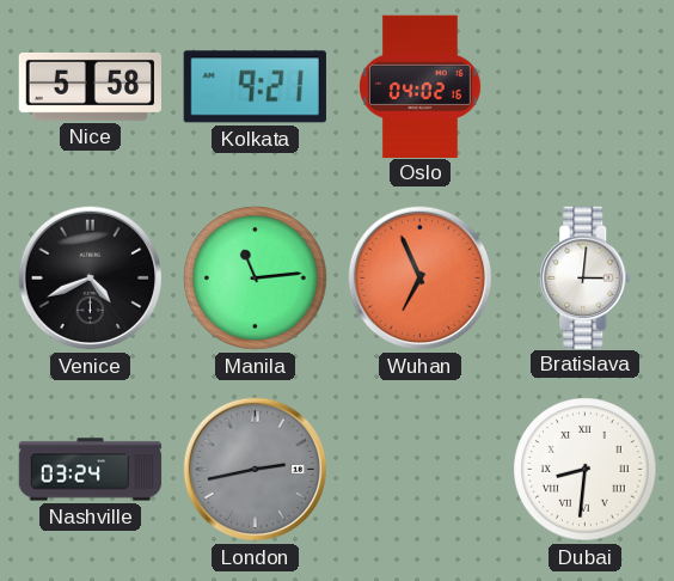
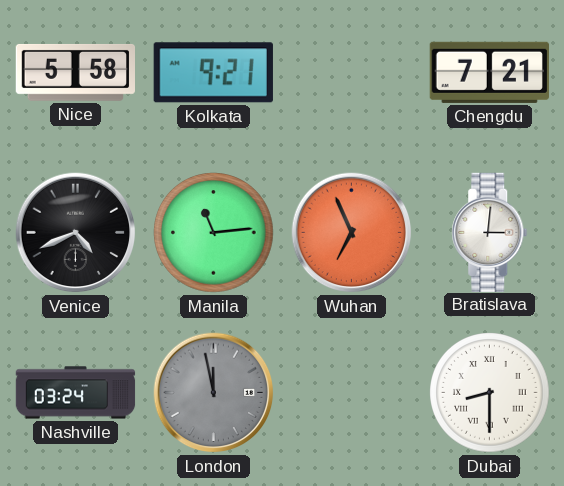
Oslo: 04:02 -> none (421, 86)
Chengdu: none -> 7:21 (489, 72)
London: 2:43 -> 11:58 (214, 393)
Dubai: 8:31 -> 8:30 (490, 393)
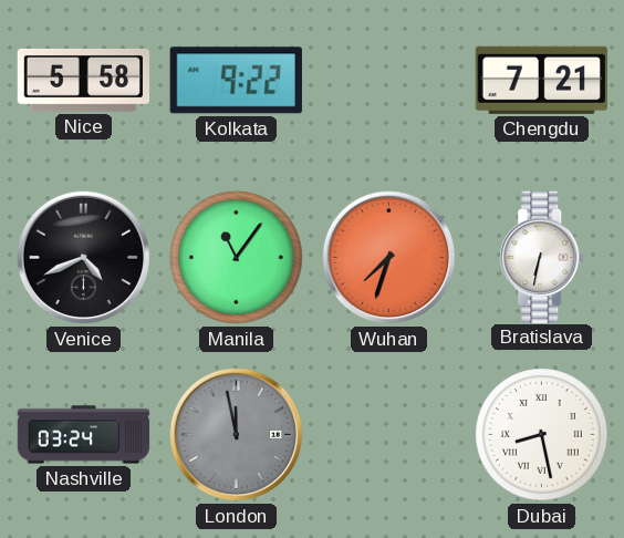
Kolkata: 9:21 -> 9:22 (236, 81)
Manila: 11:14 -> 11:06 (237, 258)
Wuhan: 6:56 -> 7:33 (389, 258)
Bratislava: 3:01 -> 6:32 (542, 257)
Dubai: 8:30 -> 8:28 (542, 435)
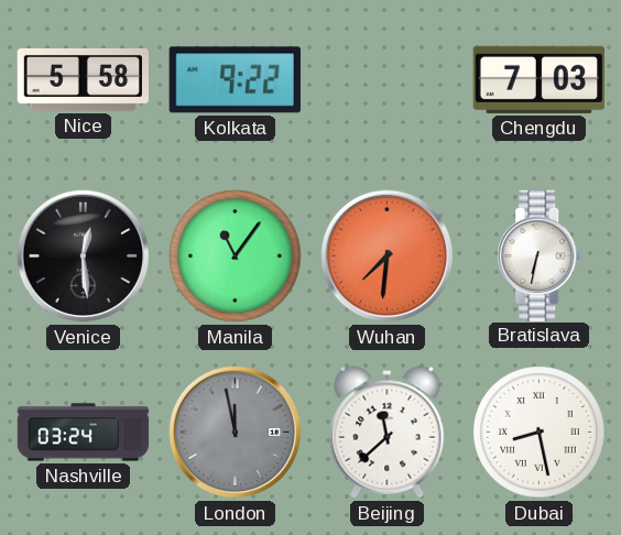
Chengdu: 7:21 -> 7:03 (538, 79)
Venice: 4:41 -> 12:29 (84, 256)
Wuhan: 7:33 -> 7:31 (388, 256)
Beijing: none -> 11:38 (388, 433)
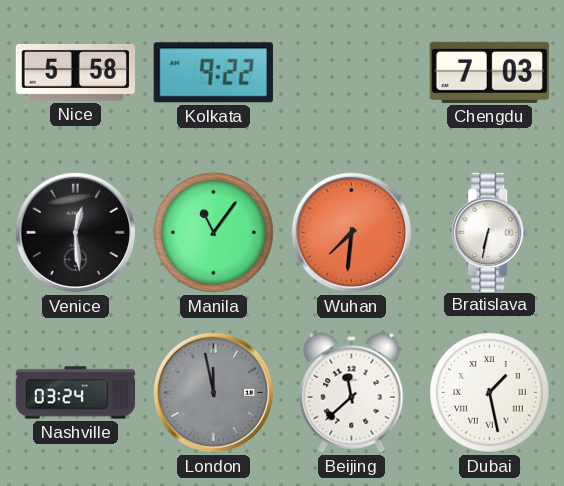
Dubai: 8:28 -> 1:28 (490, 393)
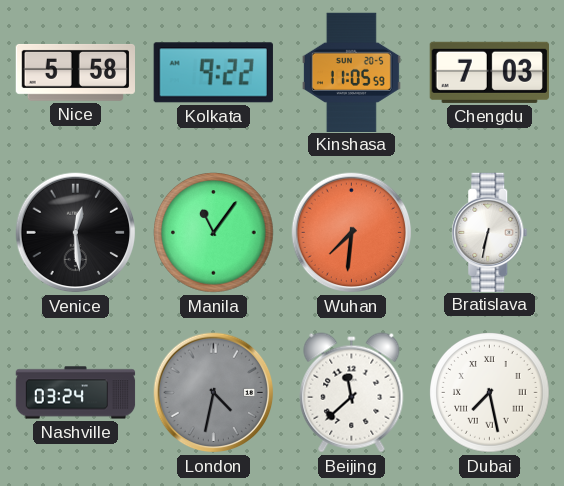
Kinshasa: none -> 11:05 (351, 72)
London: 11:58 -> 4:32 (214, 393)
Dubai: 1:28 -> 7:28 (490, 393)
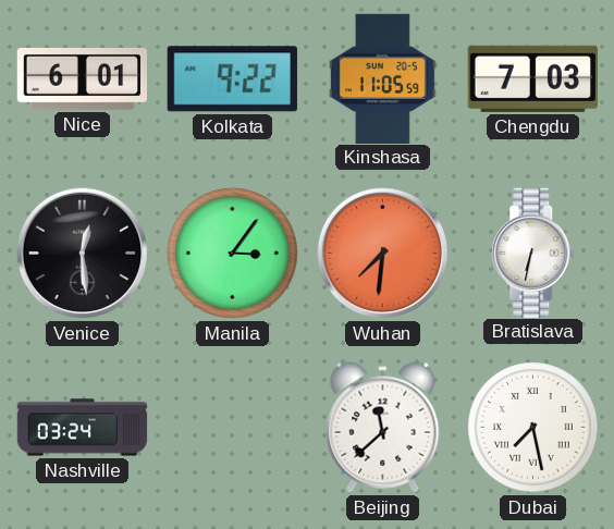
Nice: 5:58 -> 6:01 (82, 78)
Manila: 11:06 -> 3:06 (233, 254)
London: 4:32 -> none (214, 393)
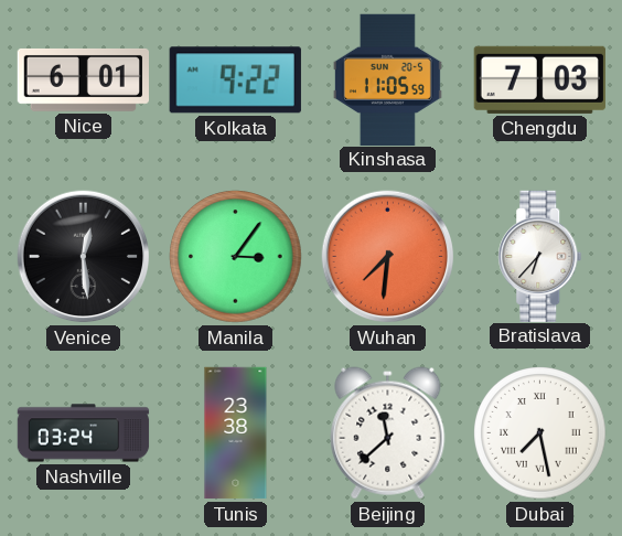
Bratislava: 6:32 -> 6:37 (540, 256)
Tunis: none -> 23:38 (236, 433)
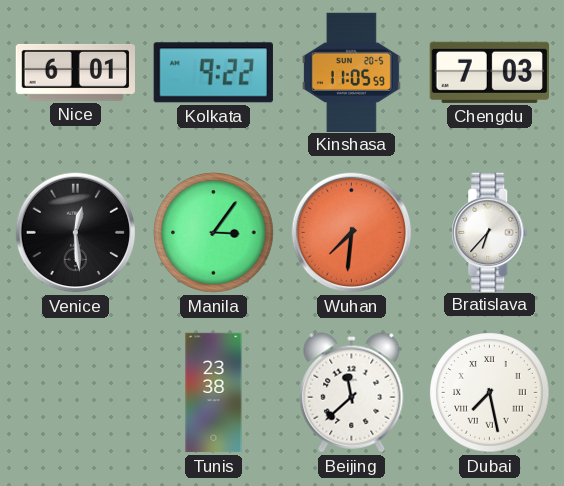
Nashville: 03:24 -> none (84, 433)
